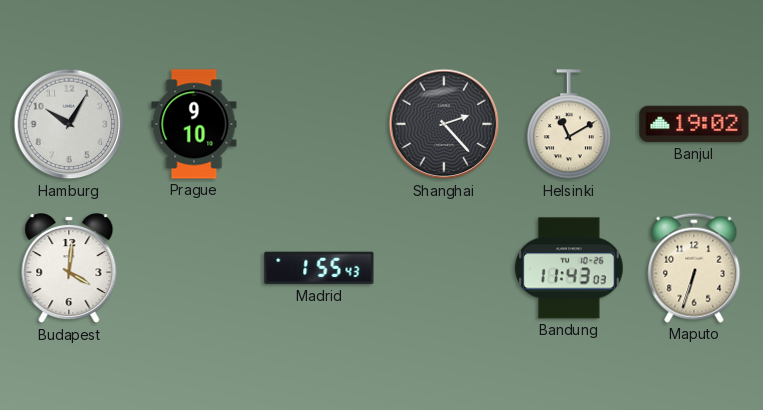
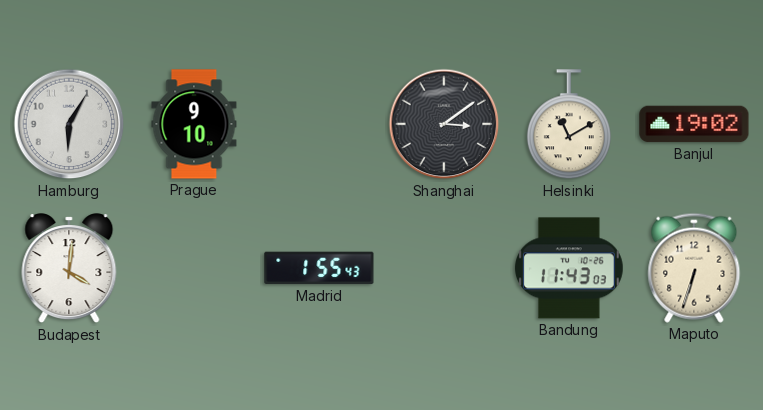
Hamburg: 10:05 -> 6:05 (69, 124)
Shanghai: 2:23 -> 3:09 (444, 124)
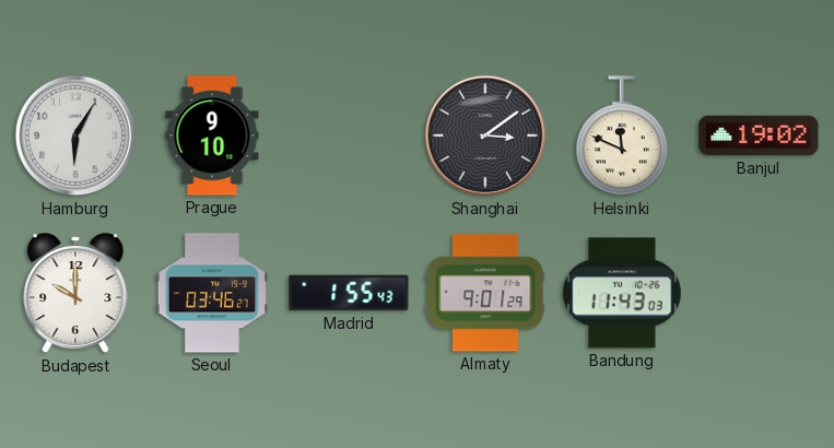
Helsinki: 11:10 -> 11:49 (622, 137)
Budapest: 4:01 -> 10:00 (75, 294)
Seoul: none -> 03:46 (212, 293)
Almaty: none -> 9:01 (485, 293)
Maputo: 6:33 -> none (694, 268)
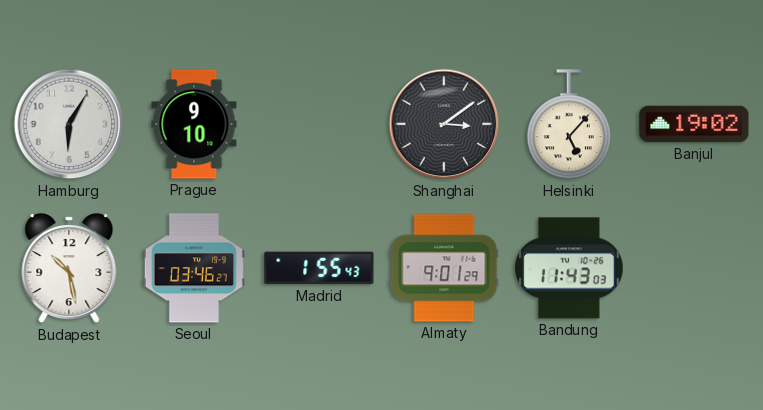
Helsinki: 11:49 -> 5:07 (569, 125)
Budapest: 10:00 -> 10:28 (69, 269)
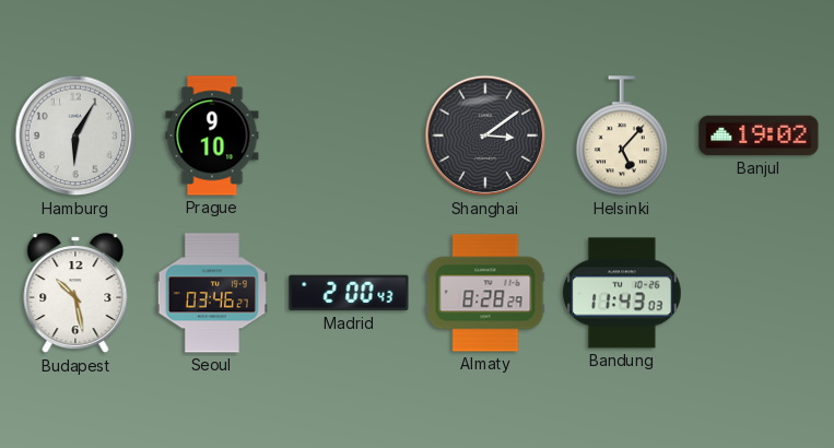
Madrid: 1:55 -> 2:00 (349, 293)
Almaty: 9:01 -> 8:28 (485, 293)
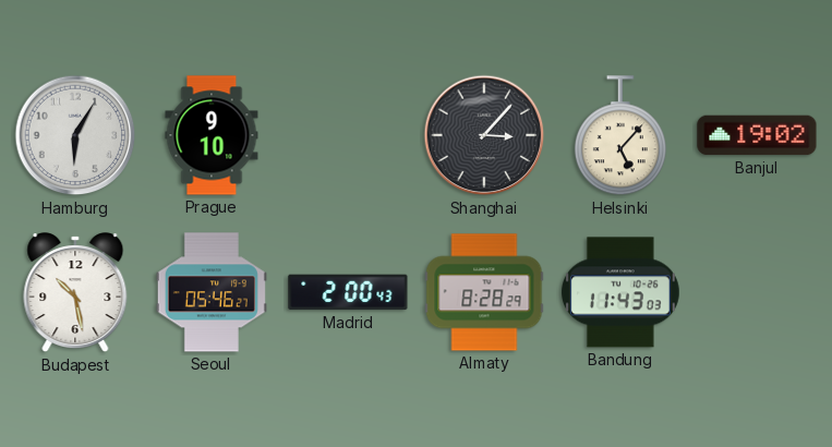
Shanghai: 3:09 -> 3:07 (484, 135)
Seoul: 03:46 -> 05:46 (212, 292)
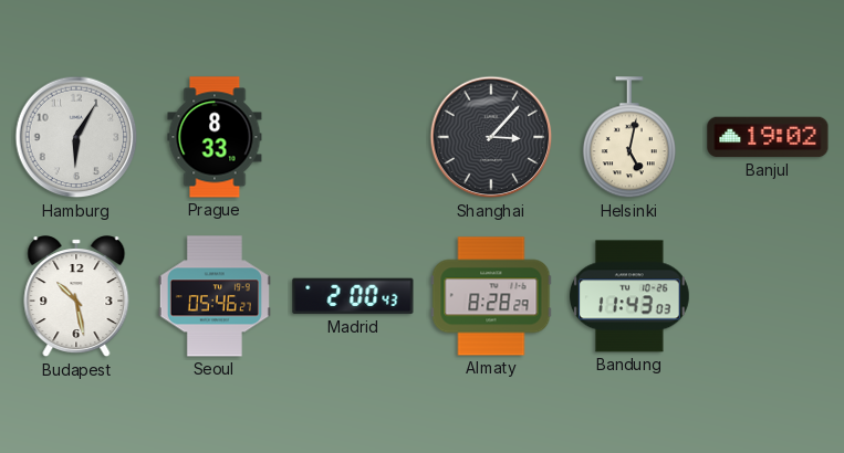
Prague: 9:10 -> 8:33 (215, 137)
Helsinki: 5:07 -> 5:02 (629, 138)
